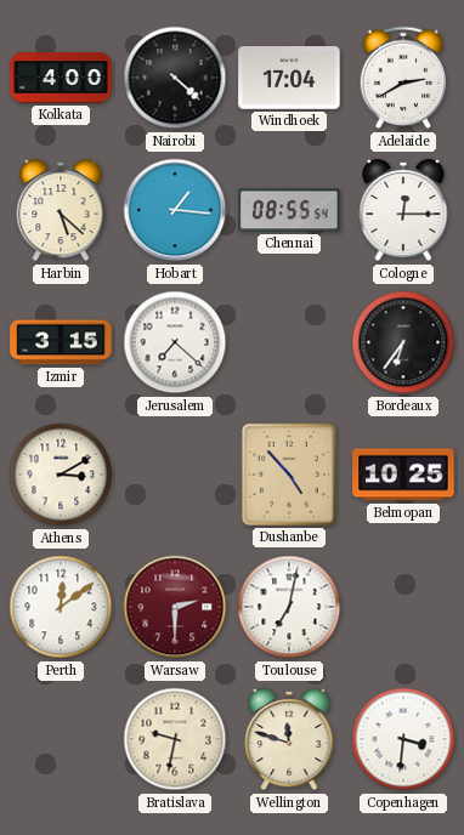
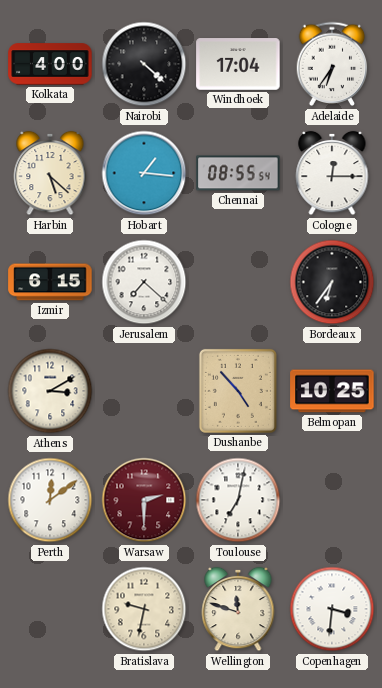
Adelaide: 2:40 -> 6:36 (332, 64)
Izmir: 3:15 -> 6:15 (50, 282)
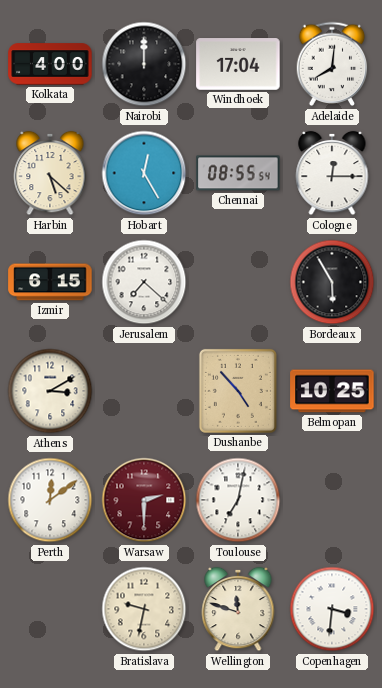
Nairobi: 4:22 -> 12:00 (144, 64)
Adelaide: 6:36 -> 8:01 (332, 64)
Hobart: 1:16 -> 12:25 (144, 173)
Bordeaux: 6:36 -> 5:55 (332, 282)
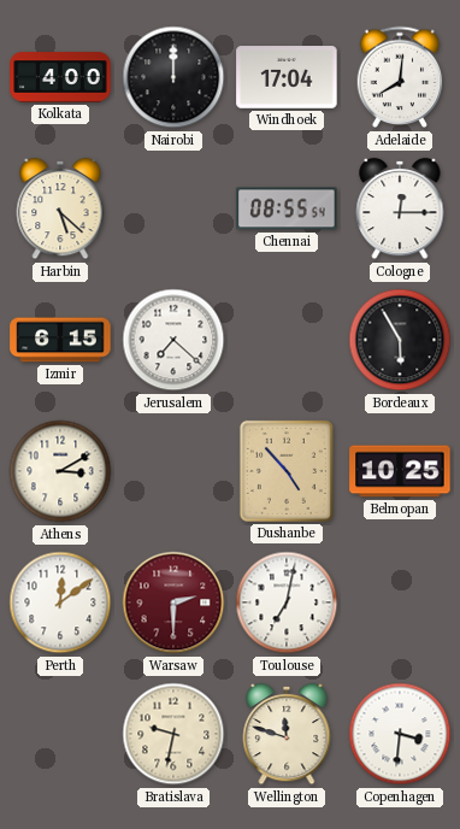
Hobart: 12:25 -> none (144, 173)
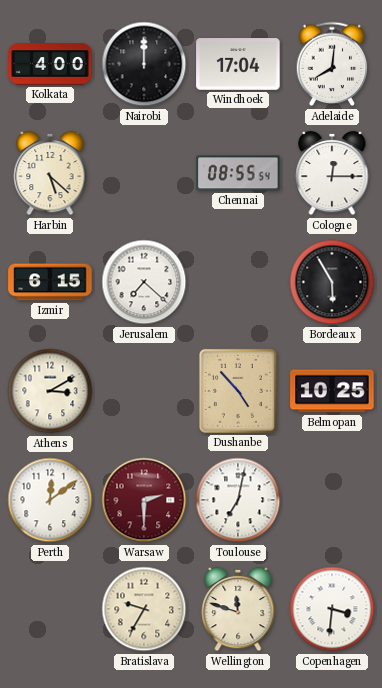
Bratislava: 9:32 -> 9:35 (144, 609)
